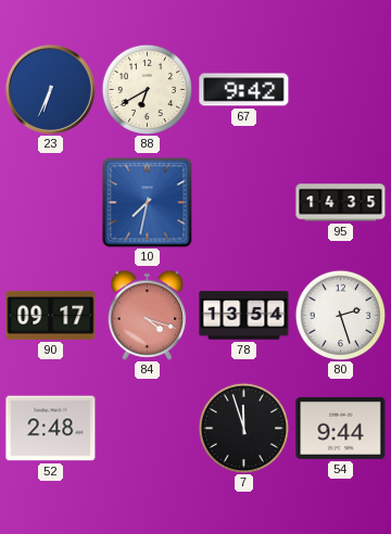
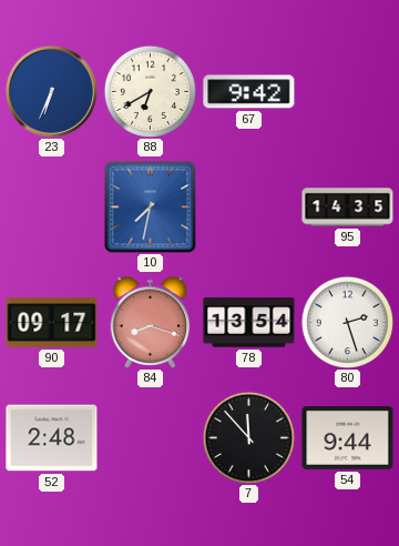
84: 4:18 -> 8:18 (151, 322)
7: 11:57 -> 11:53 (248, 437)
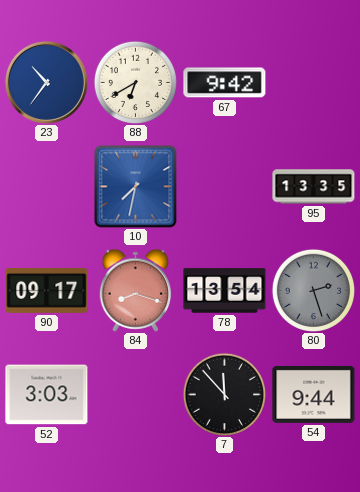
23: 6:34 -> 10:36 (46, 82)
95: 14:35 -> 13:35 (314, 187)
80 dial: white -> grey (313, 290)
52: 2:48 -> 3:03 (47, 395)
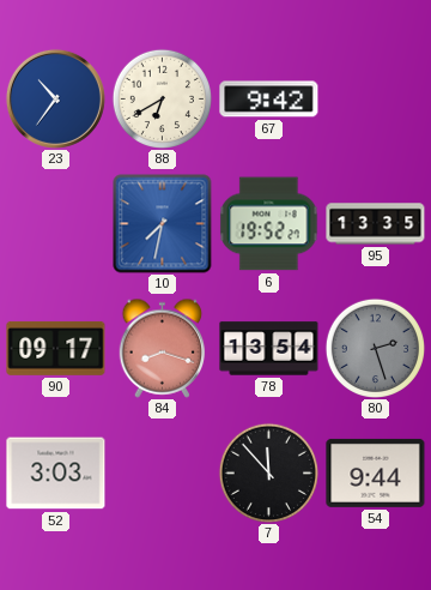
6: none -> 19:52 (269, 224)
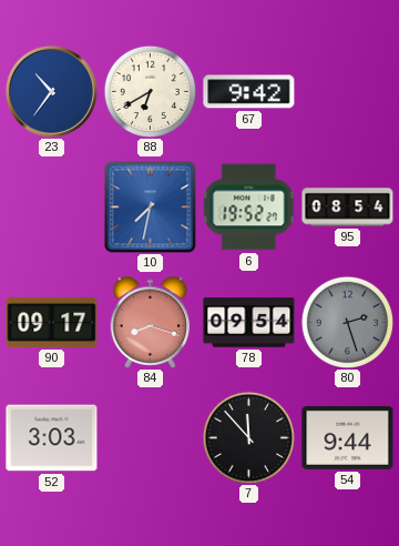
95: 13:35 -> 08:54 (348, 208)
78: 13:54 -> 09:54 (249, 323)
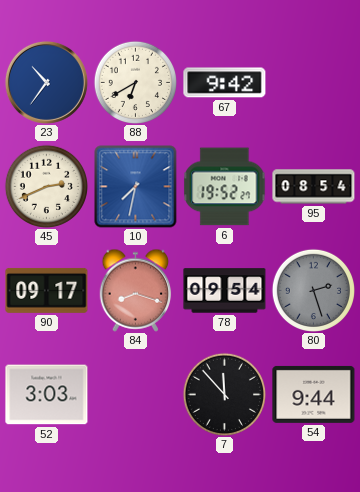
45: none -> 2:41 (46, 186)
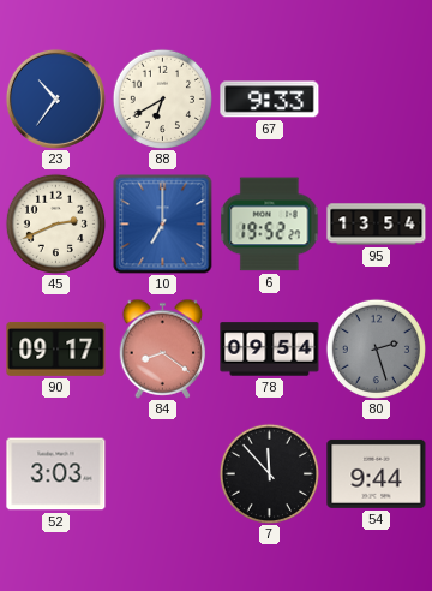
67: 9:42 -> 9:33 (270, 100)
10: 7:32 -> 7:00 (163, 225)
95: 08:54 -> 13:54 (377, 225)
84: 8:18 -> 8:21 (163, 348)
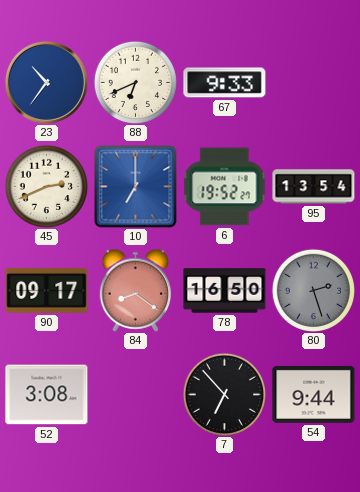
88: 6:40 -> 6:41 (135, 82)
78: 09:54 -> 16:50 (225, 291)
52: 3:03 -> 3:08 (47, 395)
7: 11:53 -> 6:53 (224, 394)
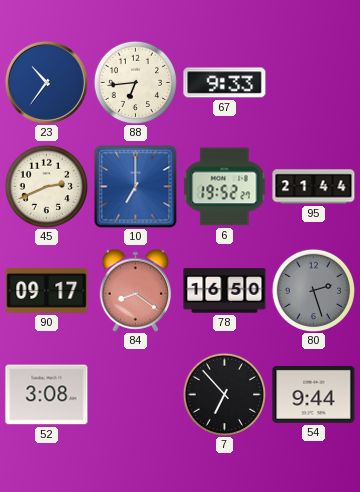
88: 6:41 -> 6:44 (135, 82)
95: 13:54 -> 21:44 (314, 187)
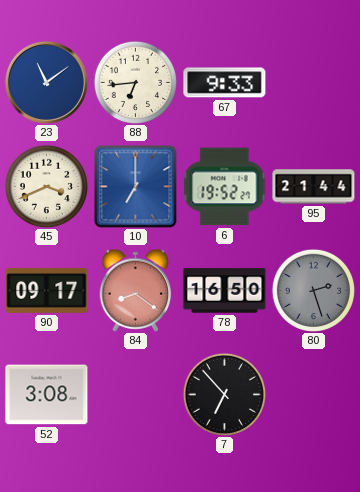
23: 10:36 -> 11:09 (46, 82)
45: 2:41 -> 3:41 (46, 186)
54: 9:44 -> none (314, 394)
